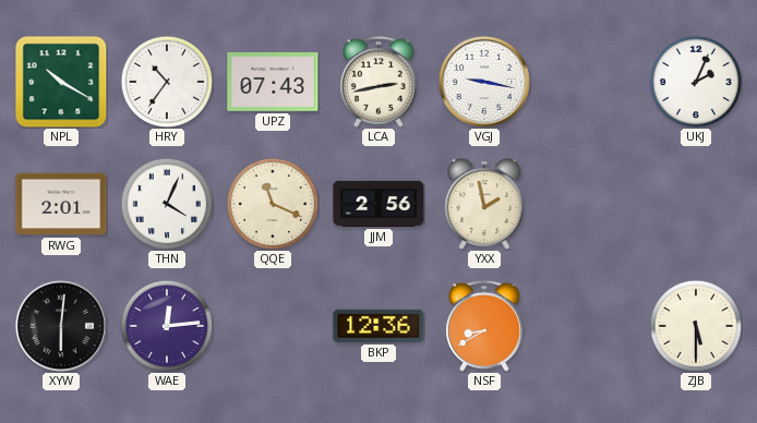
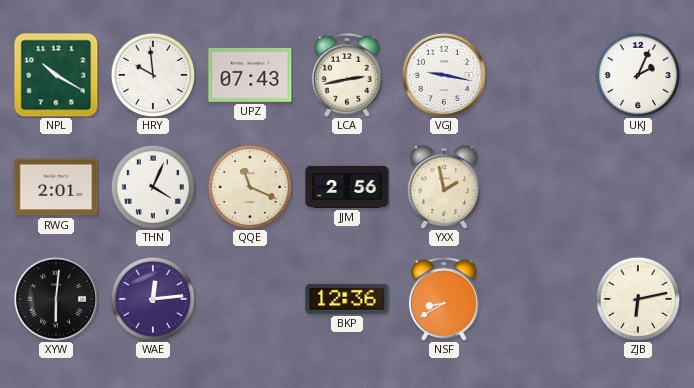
HRY: 10:36 -> 9:59 (153, 75)
ZJB: 5:30 -> 6:13 (638, 299)
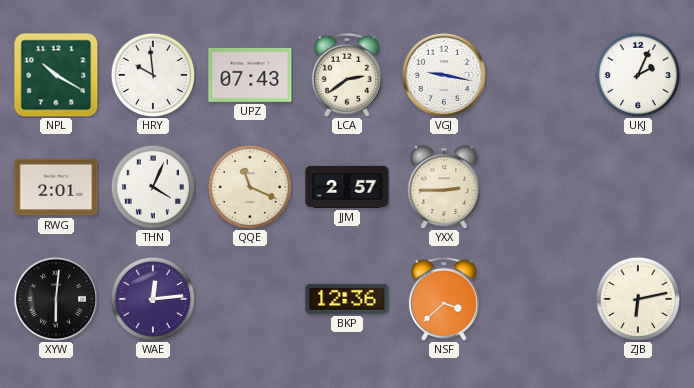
LCA: 2:43 -> 2:39 (347, 75)
JJM: 2:56 -> 2:57 (347, 187)
YXX: 1:58 -> 2:45 (444, 187)
NSF: 8:40 -> 3:38 (444, 299)
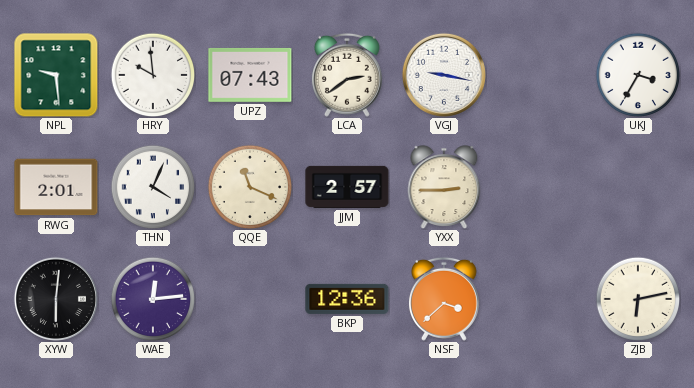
NPL: 10:20 -> 9:29 (56, 75)
UKJ: 2:04 -> 3:35 (638, 75)
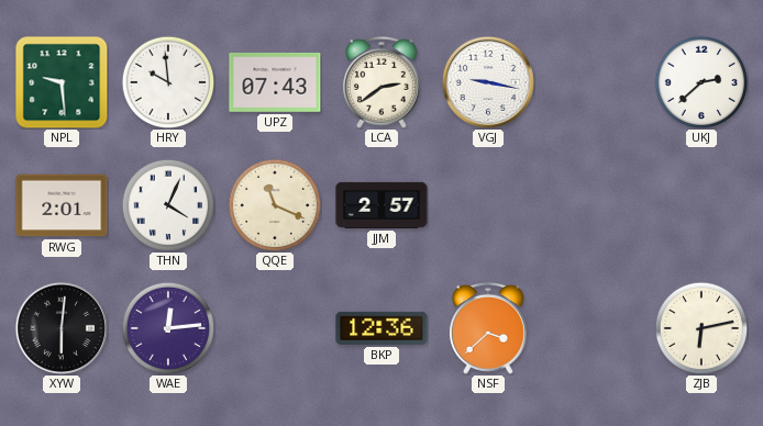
UKJ: 3:35 -> 2:38 (701, 82)
YXX: 2:45 -> none (444, 187)
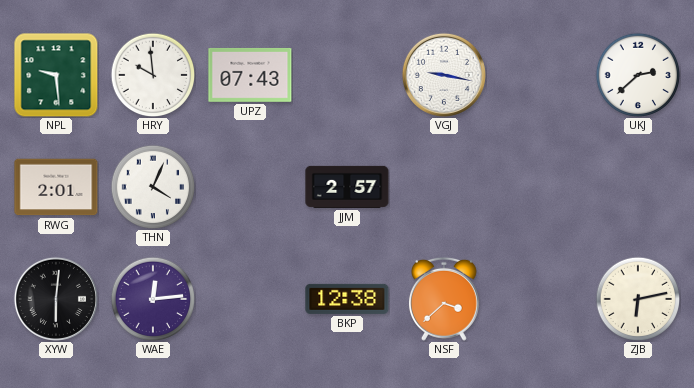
LCA: 2:39 -> none (381, 82)
QQE: 11:19 -> none (275, 205)
BKP: 12:36 -> 12:38 (347, 299)
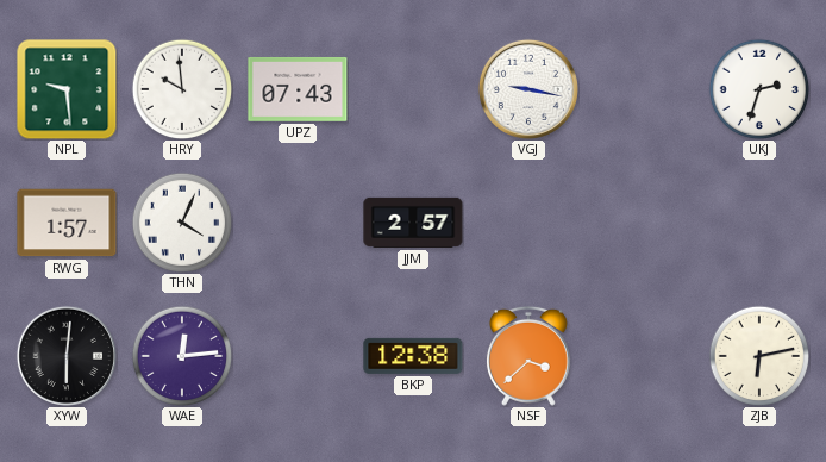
UKJ: 2:38 -> 2:33 (759, 89)
RWG: 2:01 -> 1:57 (67, 223)
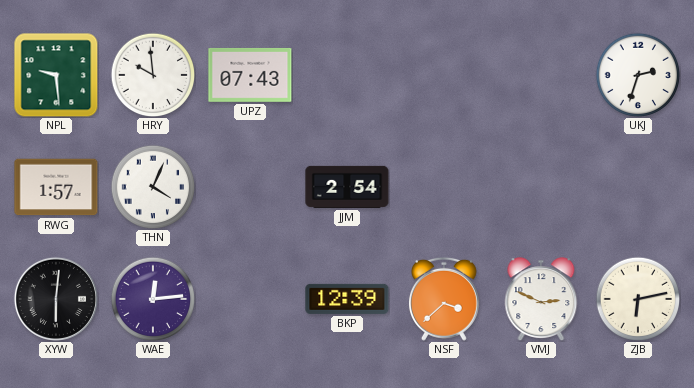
VGJ: 9:17 -> none (528, 89)
JJM: 2:57 -> 2:54 (347, 187)
BKP: 12:38 -> 12:39 (347, 299)
VMJ: none -> 2:49 (541, 299)
